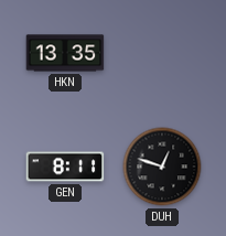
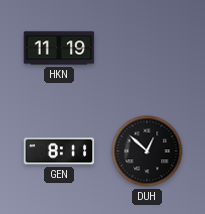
HKN: 13:35 -> 11:19 (59, 48)
DUH: 12:48 -> 12:52 (147, 151)
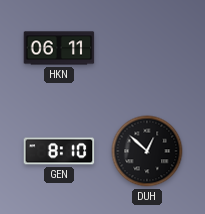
HKN: 11:19 -> 06:11 (59, 48)
GEN: 8:11 -> 8:10 (59, 151)
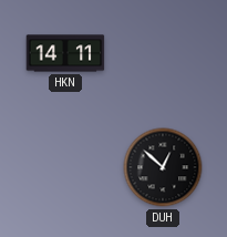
HKN: 06:11 -> 14:11 (65, 53)
GEN: 8:10 -> none (59, 151)
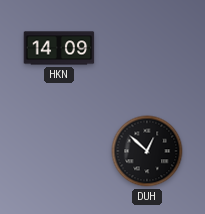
HKN: 14:11 -> 14:09 (59, 48)
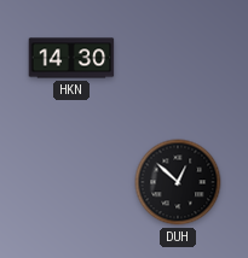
HKN: 14:09 -> 14:30 (71, 58)
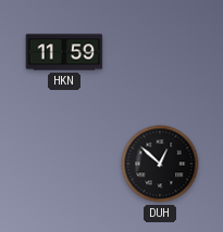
HKN: 14:30 -> 11:59 (64, 52)
